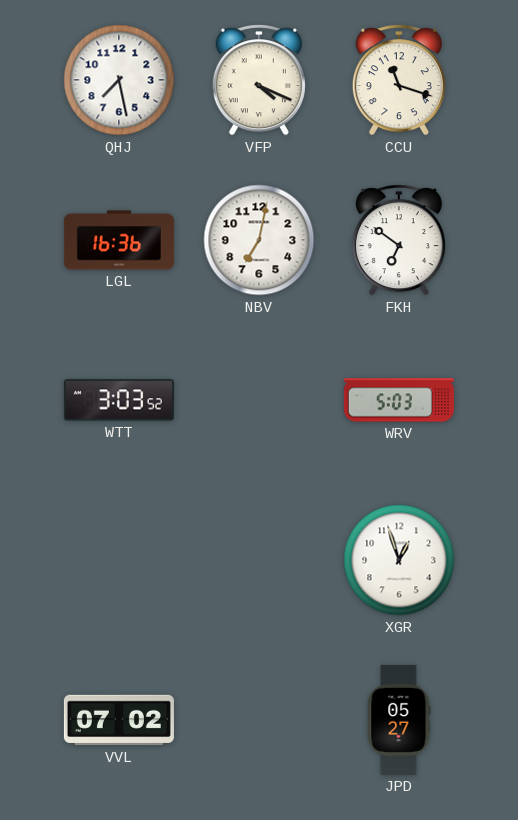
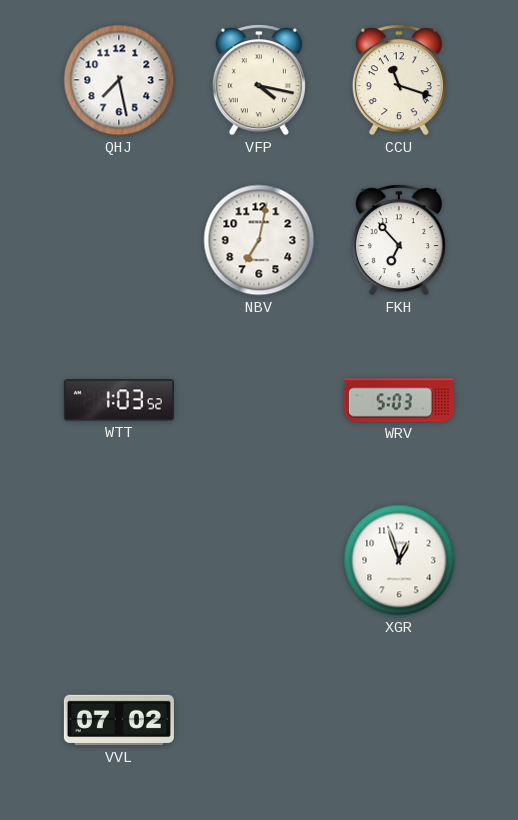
VFP: 4:19 -> 4:17 (259, 80)
LGL: 16:36 -> none (119, 240)
FKH: 6:51 -> 6:53 (399, 240)
WTT: 3:03 -> 1:03 (119, 400)
JPD: 05:27 -> none (399, 720)
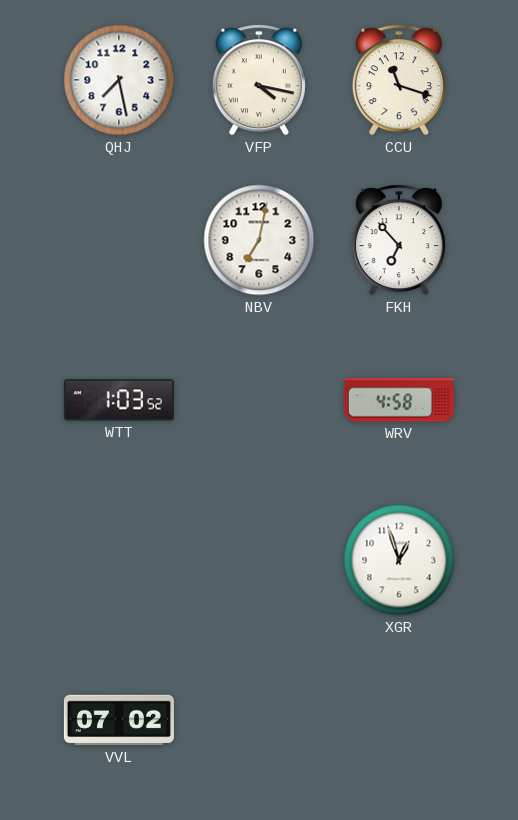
WRV: 5:03 -> 4:58 (399, 400)
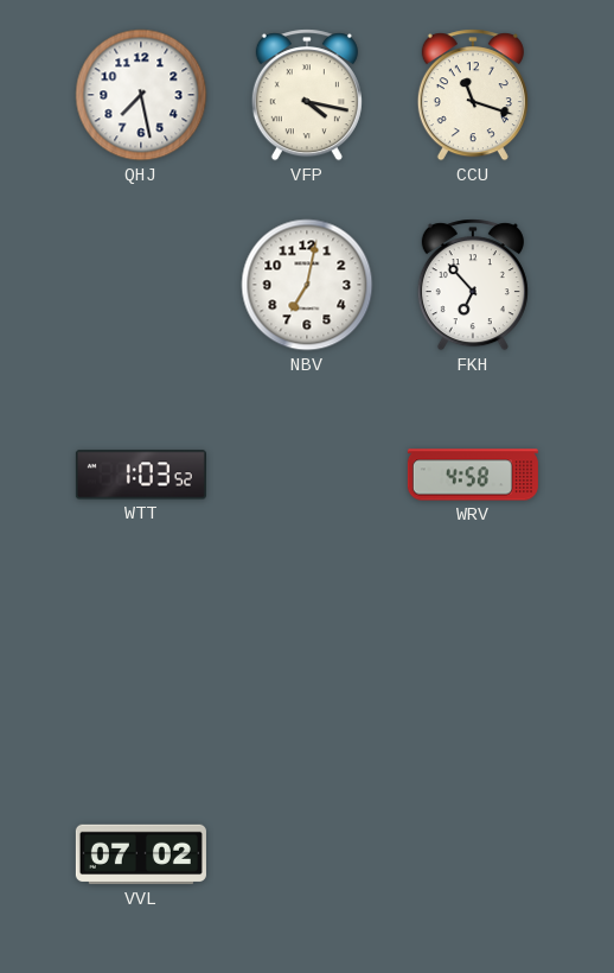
XGR: 12:57 -> none (399, 560)
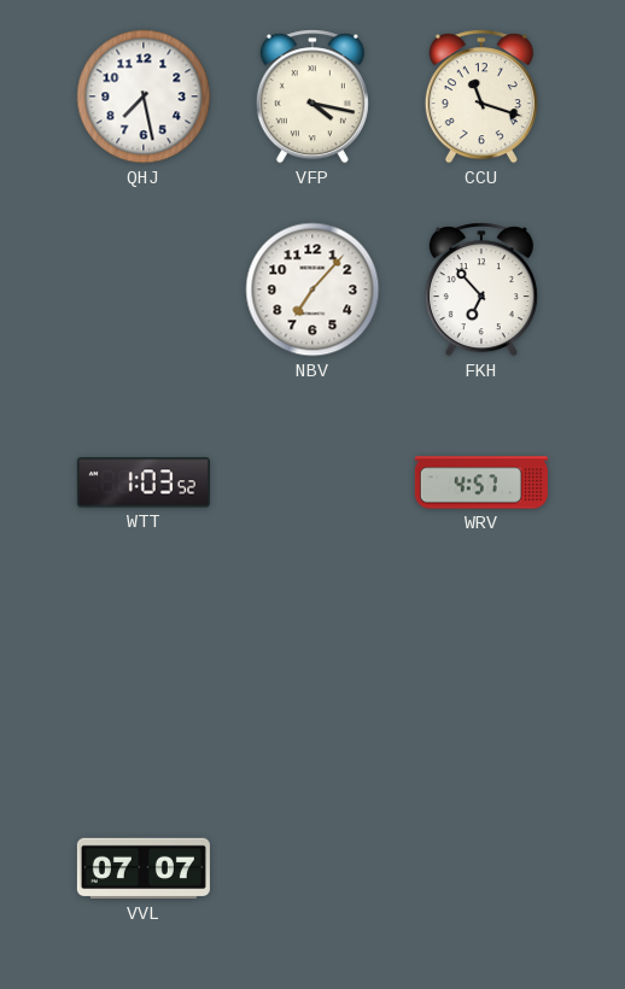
NBV: 7:02 -> 7:07 (312, 289)
WRV: 4:58 -> 4:57 (481, 482)
VVL: 07:02 -> 07:07 (144, 868)
